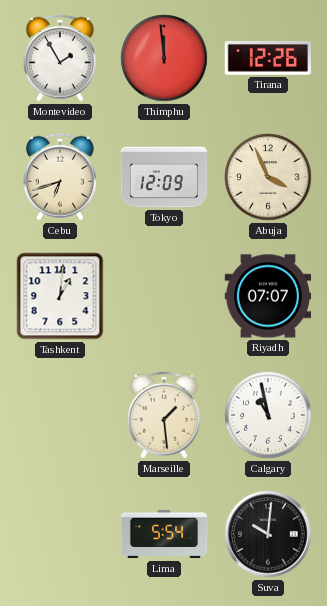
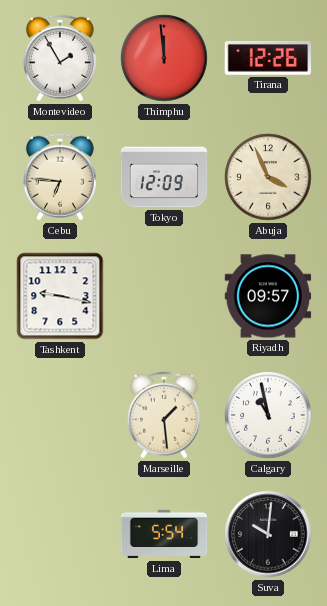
Cebu: 6:42 -> 6:46 (60, 177)
Tashkent: 1:01 -> 9:17 (60, 296)
Riyadh: 07:07 -> 09:57 (268, 296)
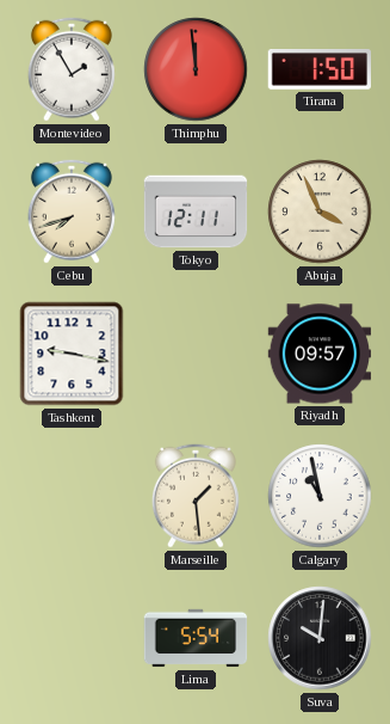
Tirana: 12:26 -> 1:50 (318, 70)
Cebu: 6:46 -> 7:42 (72, 211)
Tokyo: 12:09 -> 12:11 (196, 211)
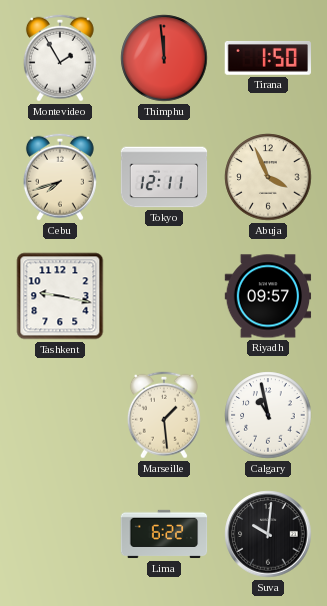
Lima: 5:54 -> 6:22 (164, 534)
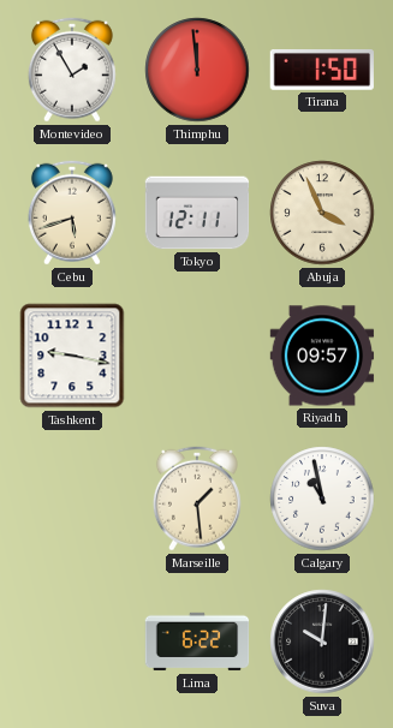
Cebu: 7:42 -> 5:42 (72, 213)
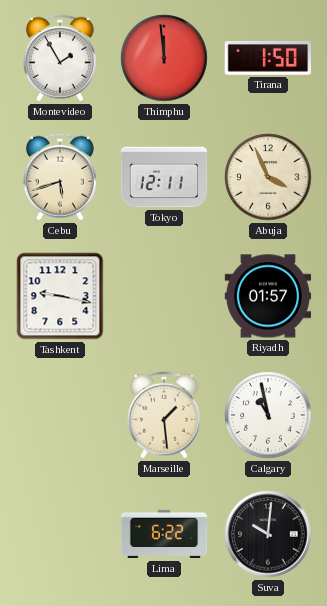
Riyadh: 09:57 -> 01:57 (268, 296)
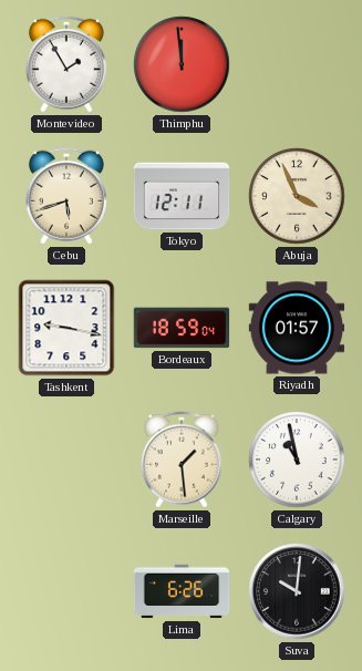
Tirana: 1:50 -> none (267, 59)
Bordeaux: none -> 18:59 (182, 328)
Lima: 6:22 -> 6:26 (182, 591)
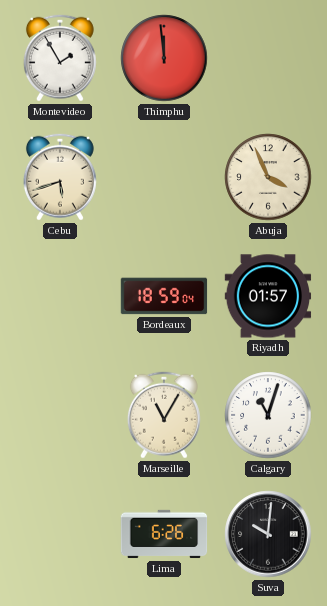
Tokyo: 12:11 -> none (182, 196)
Tashkent: 9:17 -> none (66, 328)
Marseille: 1:29 -> 11:05 (164, 415)
Calgary: 10:58 -> 11:03 (268, 415)
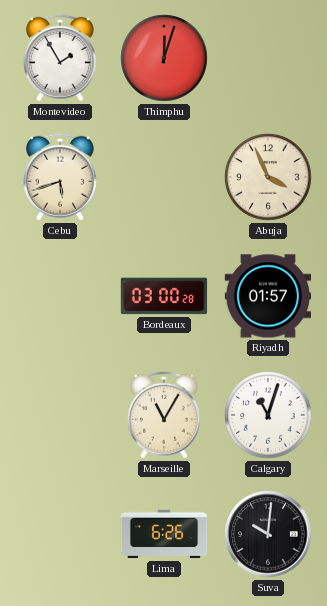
Thimphu: 11:59 -> 12:03 (164, 58)
Bordeaux: 18:59 -> 03:00 (164, 296)
